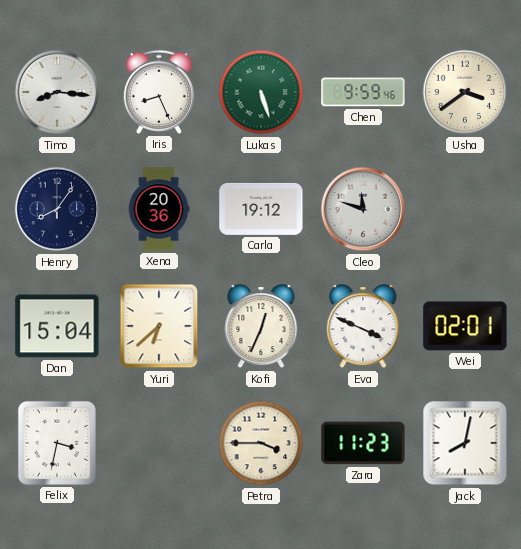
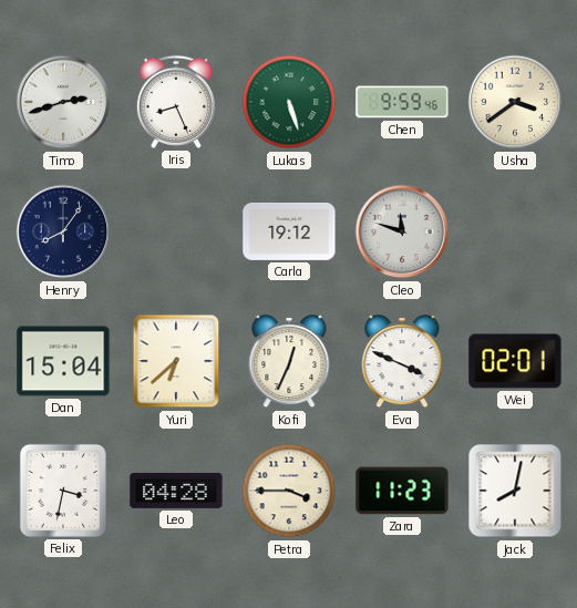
Timo: 8:16 -> 2:42 (63, 102)
Xena: 20:36 -> none (159, 209)
Leo: none -> 04:28 (176, 491)
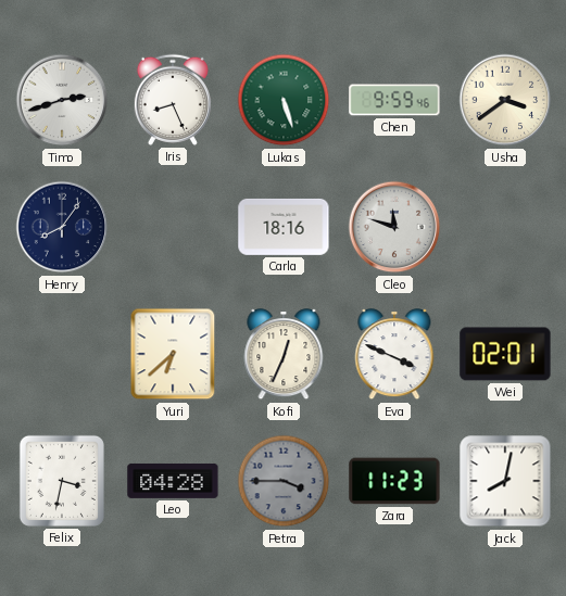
Carla: 19:12 -> 18:16 (284, 227)
Dan: 15:04 -> none (63, 361)
Petra dial: cream -> grey (284, 481)
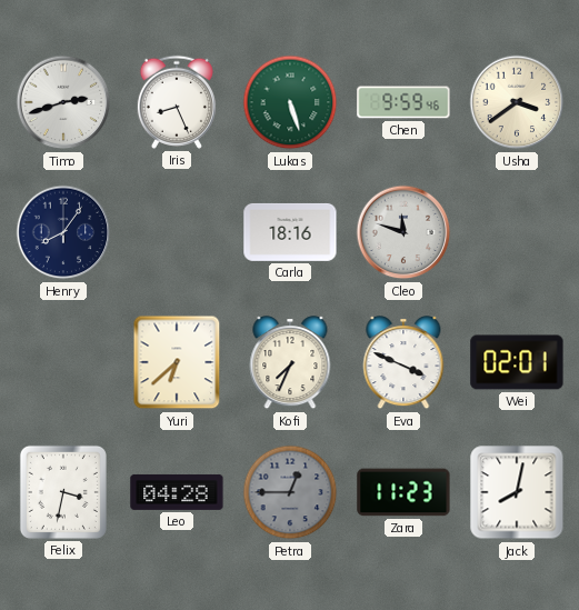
Kofi: 12:34 -> 7:34 (290, 363)
Petra: 3:45 -> 12:45 (290, 492)
